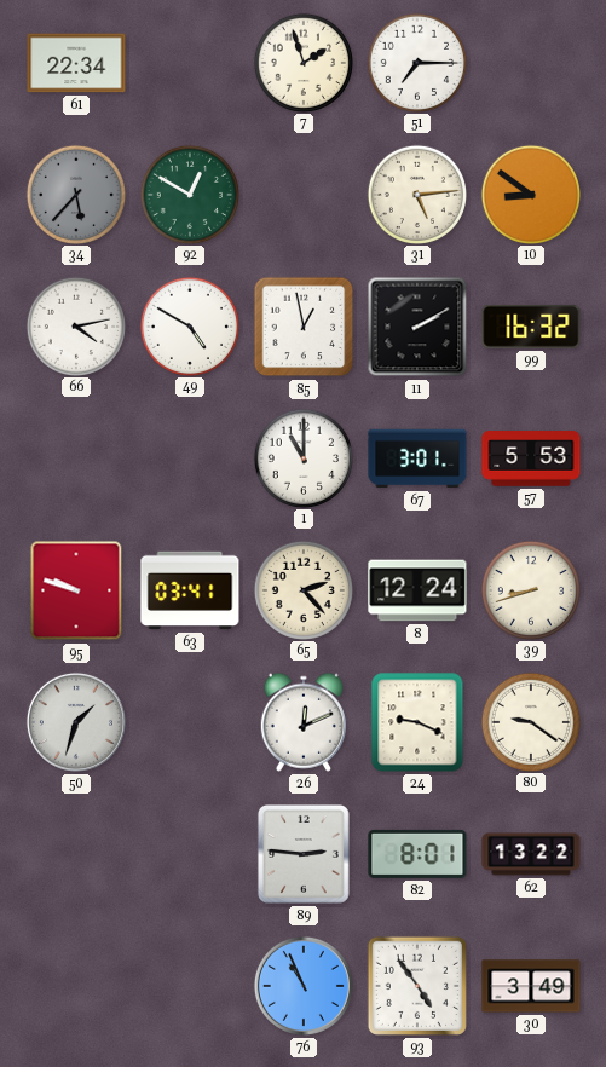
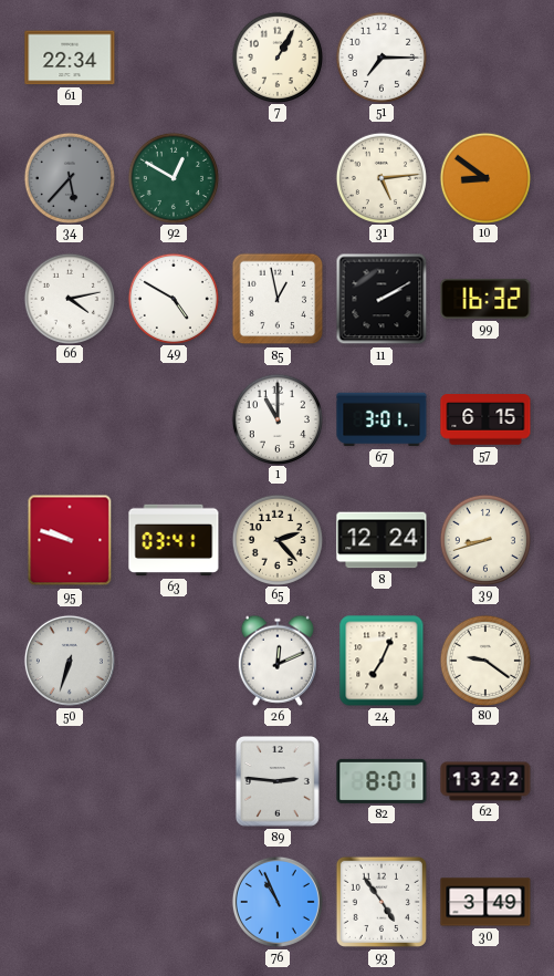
7: 1:57 -> 1:05 (276, 56)
57: 5:53 -> 6:15 (485, 419)
50: 1:33 -> 6:33 (70, 661)
24: 9:19 -> 7:04 (381, 661)
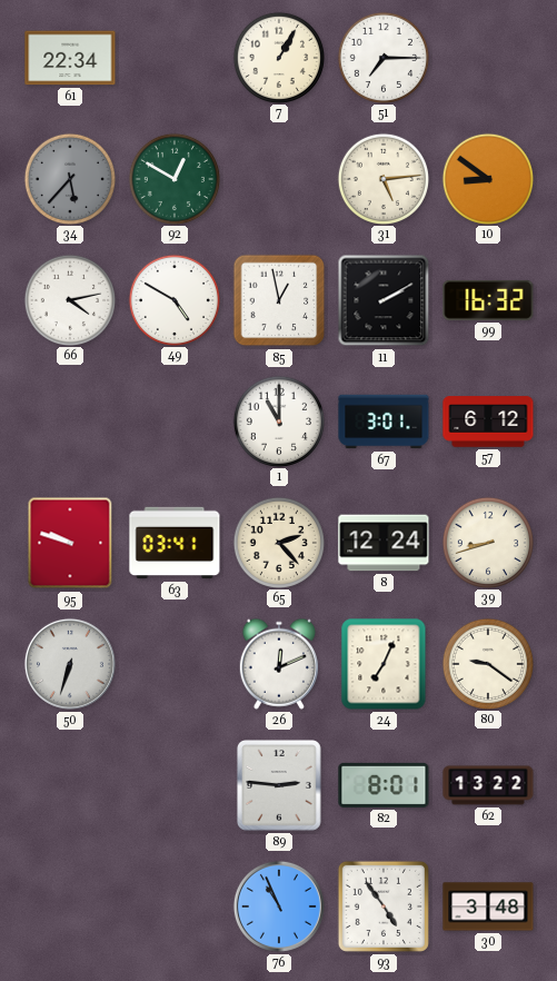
57: 6:15 -> 6:12 (488, 422)
30: 3:49 -> 3:48 (488, 906)
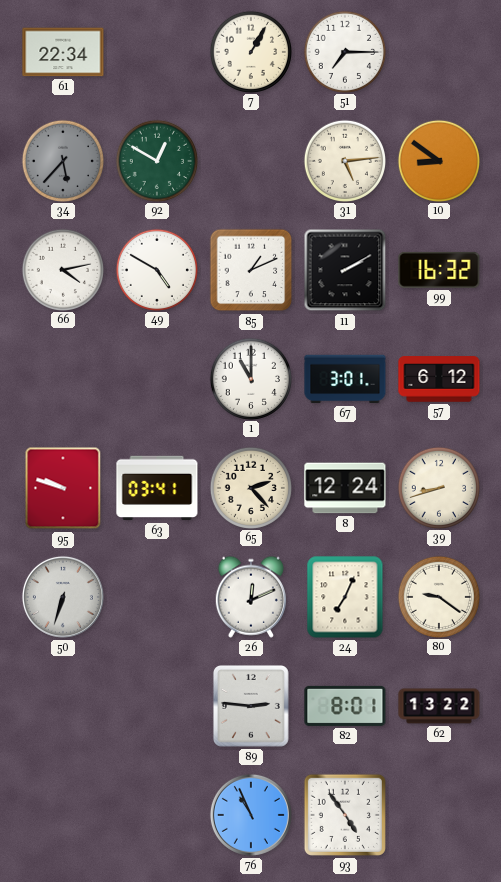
85: 12:58 -> 1:11 (251, 270)
30: 3:48 -> none (488, 906)
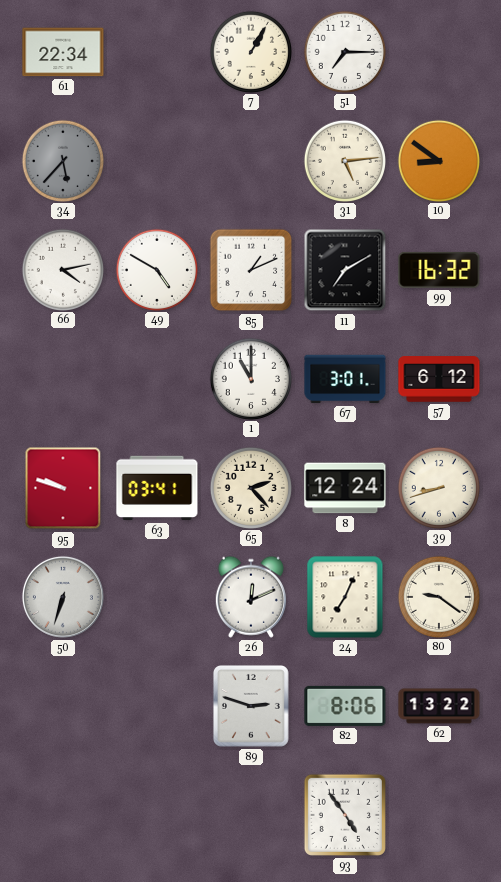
92: 12:50 -> none (156, 160)
11: 2:10 -> 7:10 (345, 270)
89: 2:46 -> 2:48 (251, 707)
82: 8:01 -> 8:06 (345, 706)
76: 10:56 -> none (251, 815)
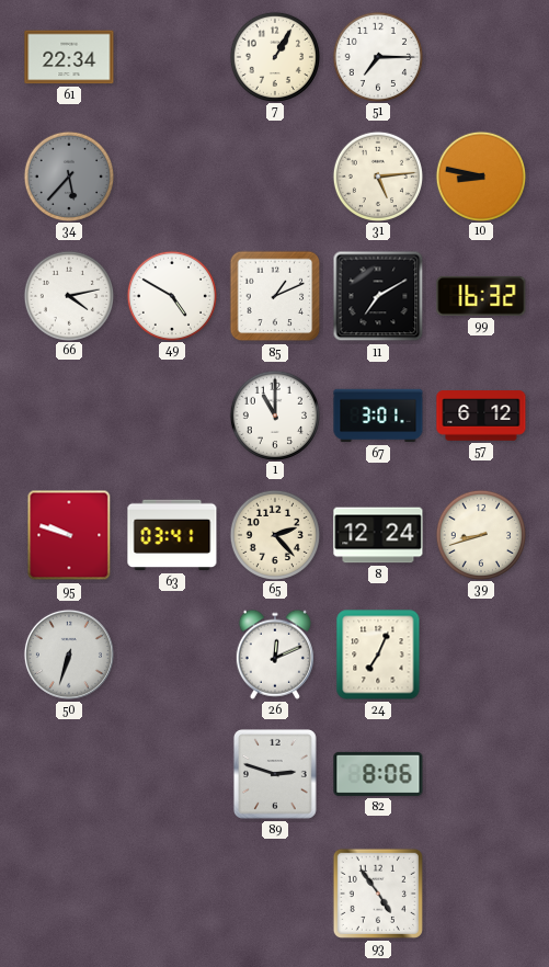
10: 8:51 -> 8:47 (480, 175)
80: 9:21 -> none (438, 596)
62: 13:22 -> none (439, 706)
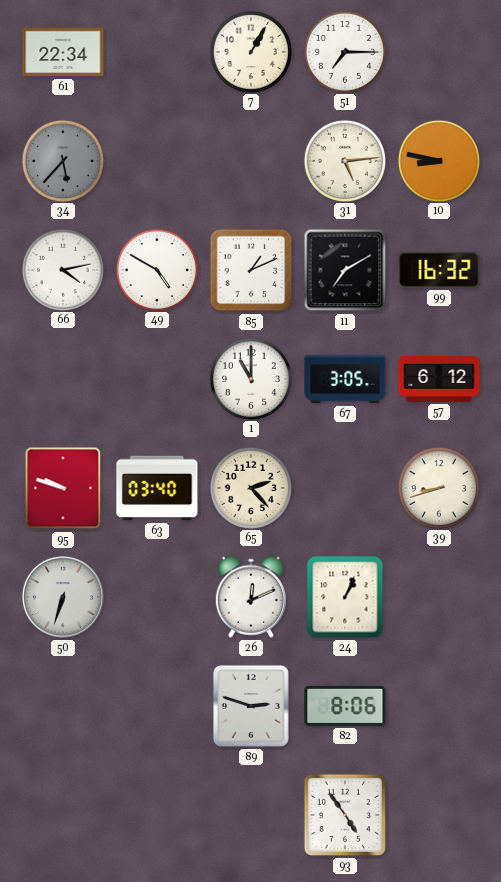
67: 3:01 -> 3:05 (345, 379)
63: 03:41 -> 03:40 (157, 488)
8: 12:24 -> none (378, 535)
24: 7:04 -> 1:04 (345, 597)
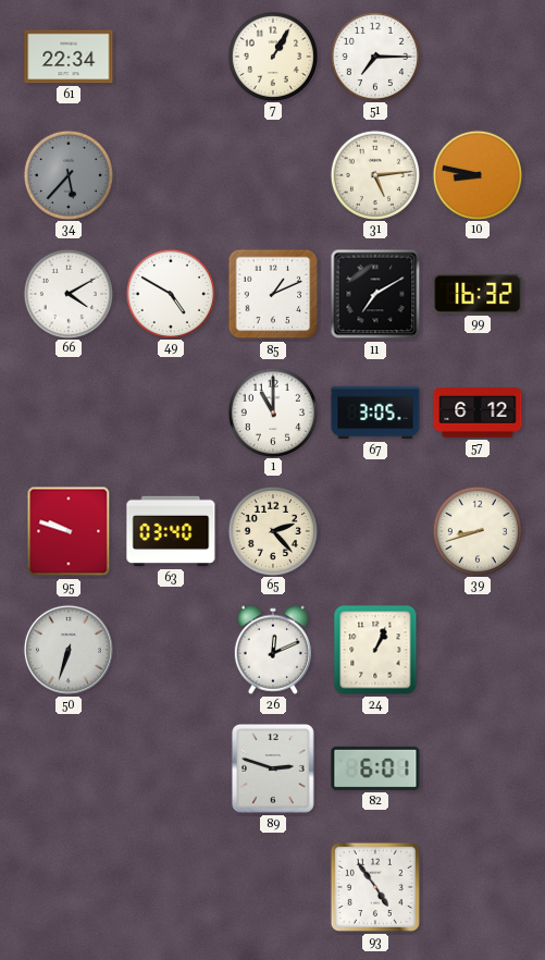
66: 4:13 -> 4:10 (67, 293)
82: 8:06 -> 6:01 (375, 768)
